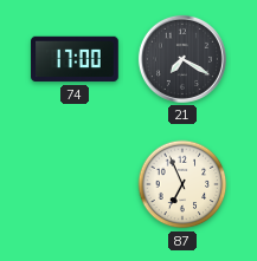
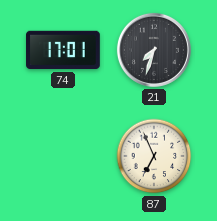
74: 17:00 -> 17:01 (63, 50)
21: 7:20 -> 7:33 (154, 50)
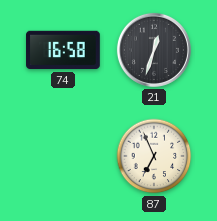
74: 17:01 -> 16:58 (63, 50)
21: 7:33 -> 12:33 (154, 50)
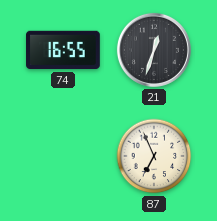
74: 16:58 -> 16:55 (63, 50)
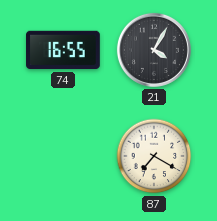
21: 12:33 -> 4:05 (154, 50)
87: 6:56 -> 7:20 (154, 156)
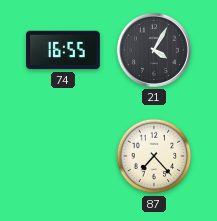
87: 7:20 -> 7:23 (154, 156)
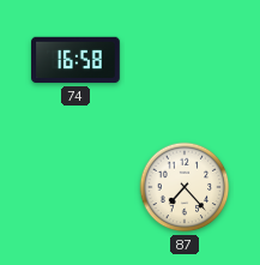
74: 16:55 -> 16:58 (75, 60)
21: 4:05 -> none (154, 50)
